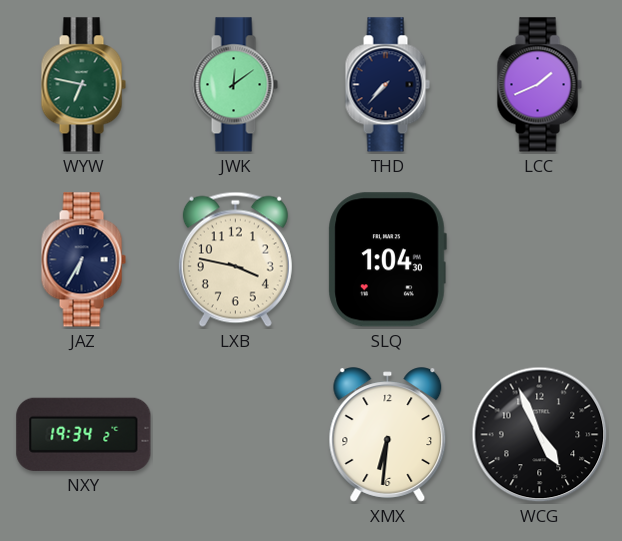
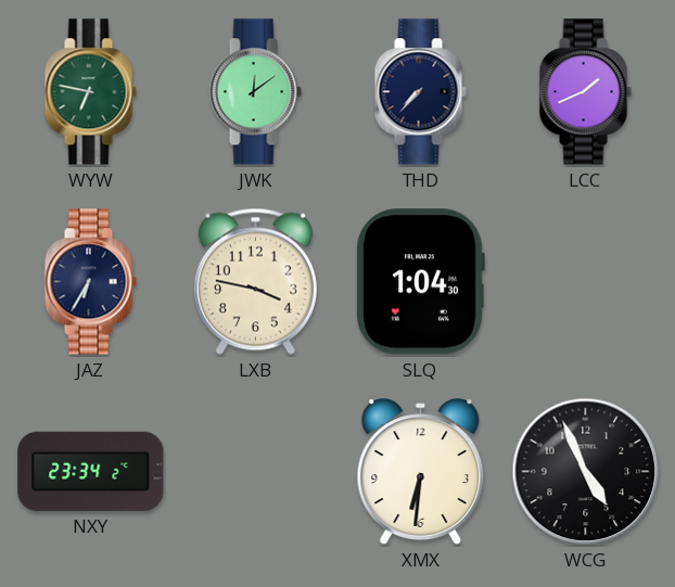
NXY: 19:34 -> 23:34 (91, 471)
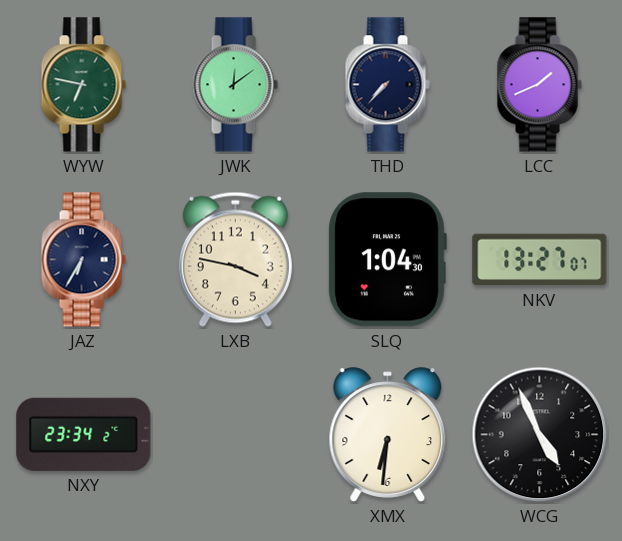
NKV: none -> 13:27 (540, 260)
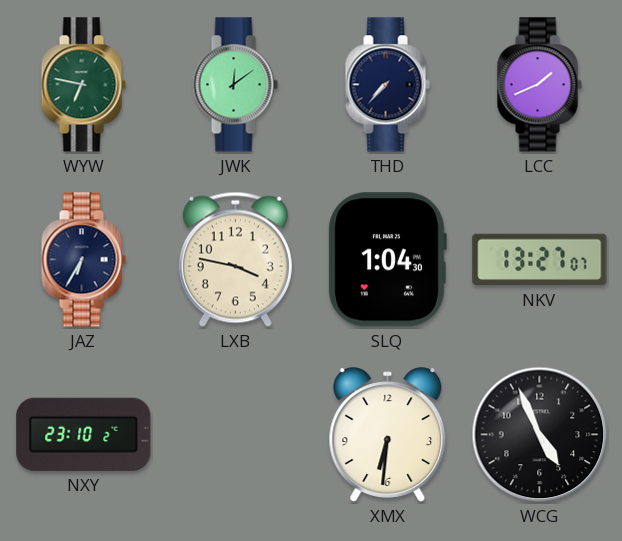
NXY: 23:34 -> 23:10 (84, 434)
